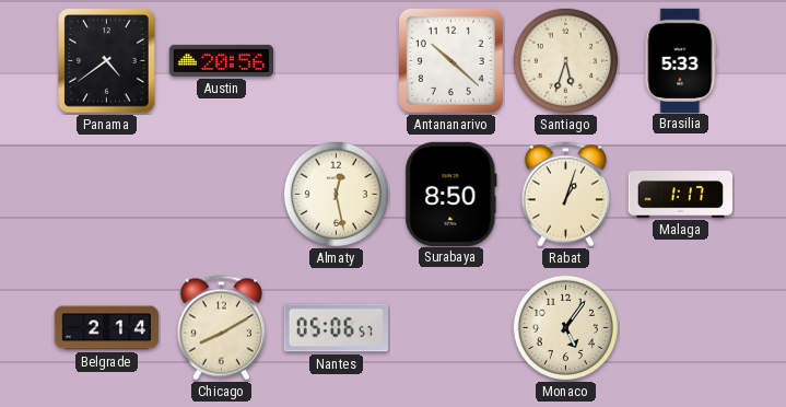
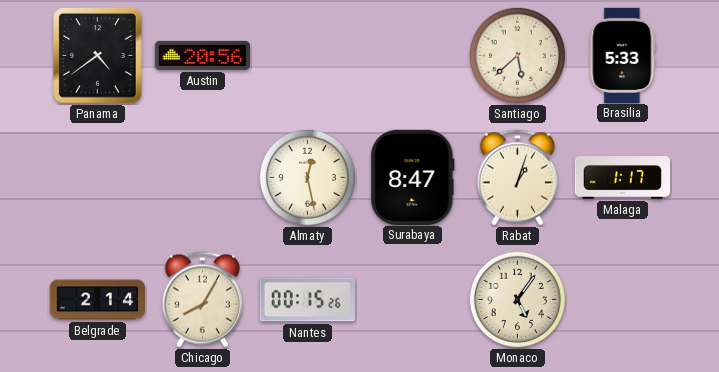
Antananarivo: 10:22 -> none (450, 60)
Santiago: 5:33 -> 5:38 (517, 55)
Surabaya: 8:50 -> 8:47 (413, 177)
Chicago: 8:10 -> 8:05 (202, 300)
Nantes: 05:06 -> 00:15 (307, 300)
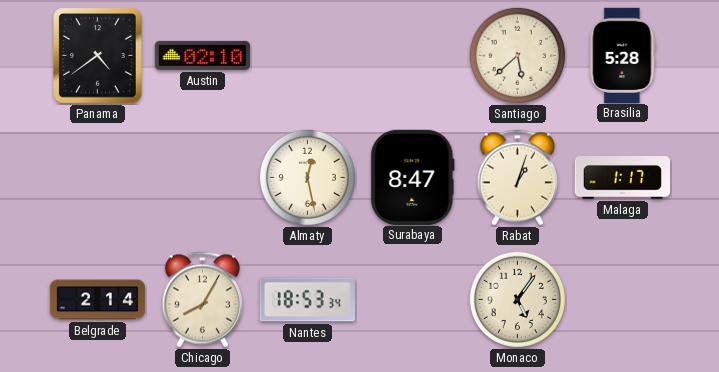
Austin: 20:56 -> 02:10 (202, 55)
Brasilia: 5:33 -> 5:28 (623, 55)
Nantes: 00:15 -> 18:53 (307, 300)
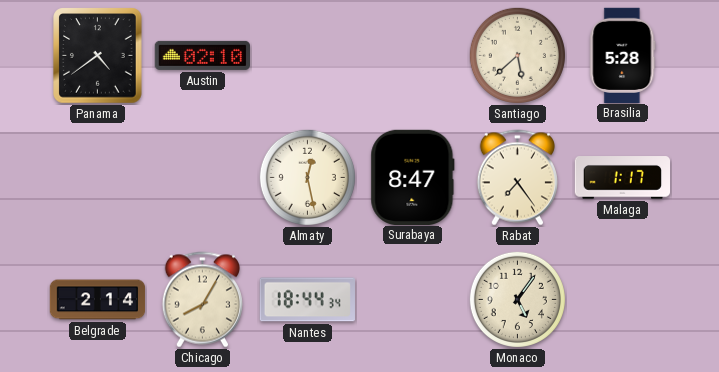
Rabat: 1:03 -> 7:24 (517, 178)
Nantes: 18:53 -> 18:44 (307, 300)
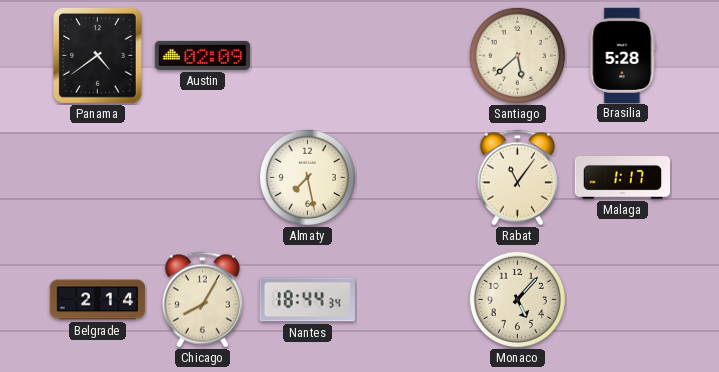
Austin: 02:10 -> 02:09 (202, 55)
Almaty: 12:28 -> 7:28 (307, 177)
Surabaya: 8:47 -> none (413, 177)
Rabat: 7:24 -> 11:06 (517, 178)
Monaco: 5:06 -> 5:07 (517, 299)
